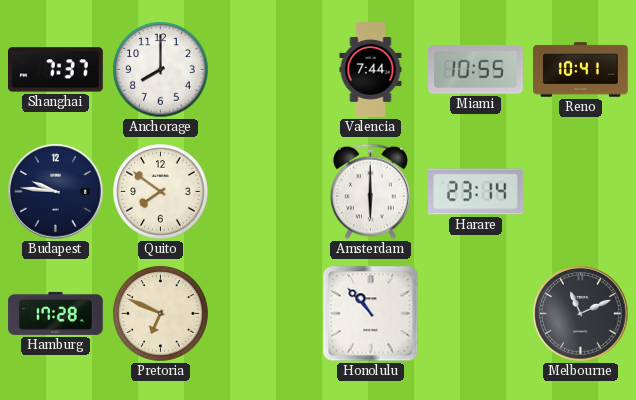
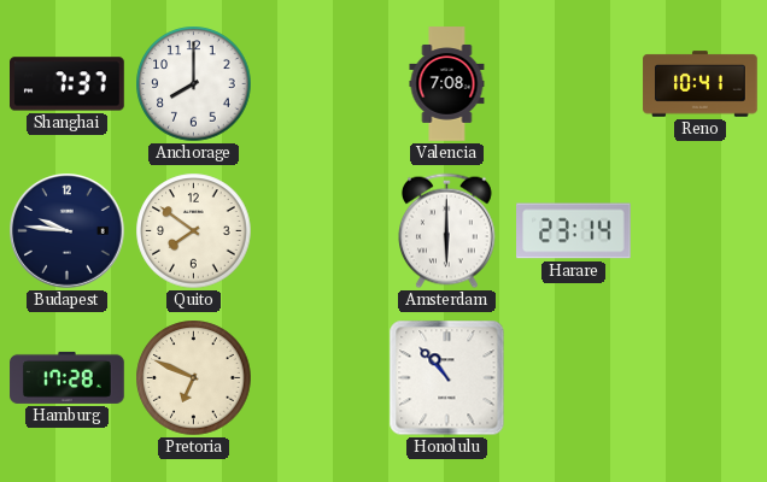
Valencia: 7:44 -> 7:08 (447, 84)
Miami: 10:55 -> none (476, 70)
Melbourne: 11:11 -> none (581, 314)
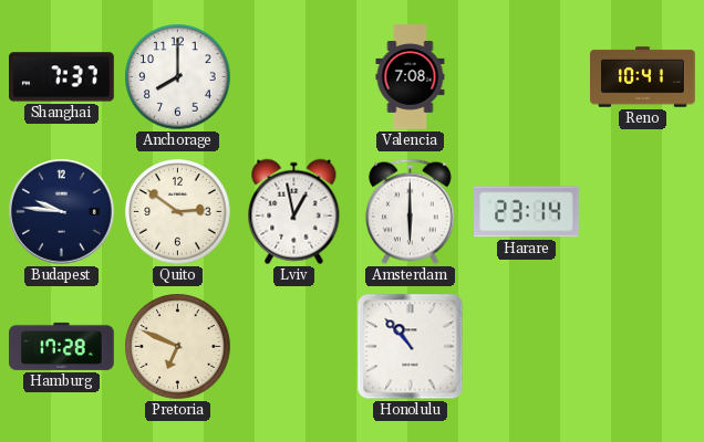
Quito: 7:51 -> 2:51 (178, 212)
Lviv: none -> 12:58 (294, 212)
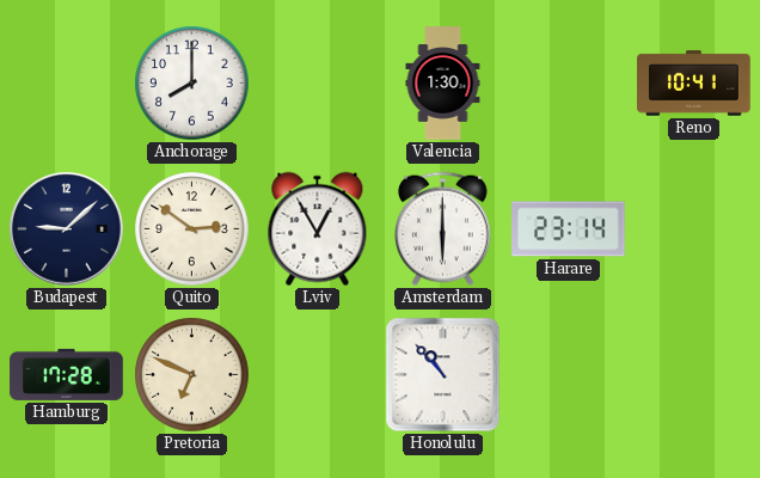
Shanghai: 7:37 -> none (62, 77)
Valencia: 7:08 -> 1:30 (443, 84)
Budapest: 9:46 -> 9:08 (67, 229)
Lviv: 12:58 -> 12:55 (318, 229)
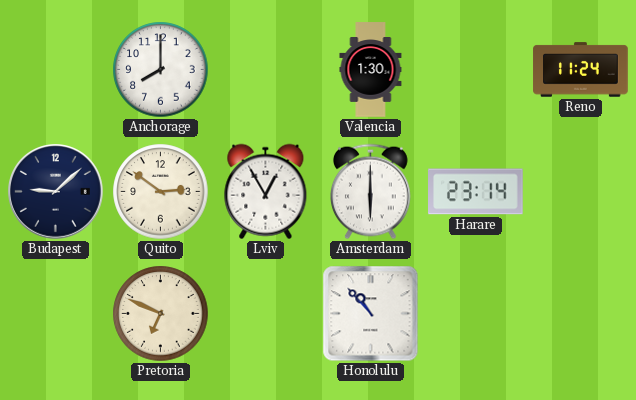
Reno: 10:41 -> 11:24 (581, 70)
Hamburg: 17:28 -> none (67, 374)
